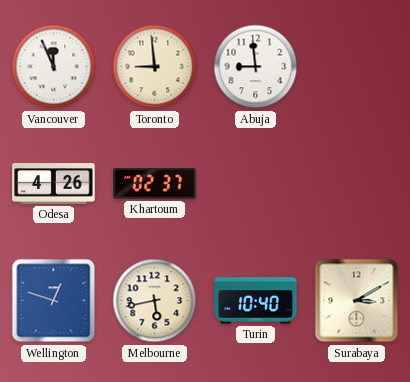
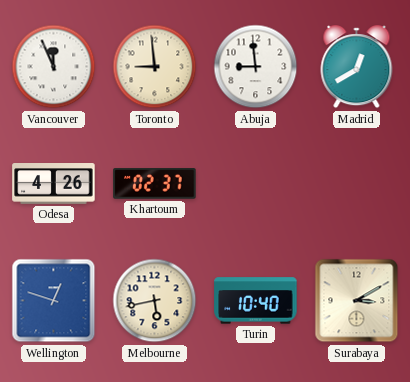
Madrid: none -> 12:40 (357, 67)
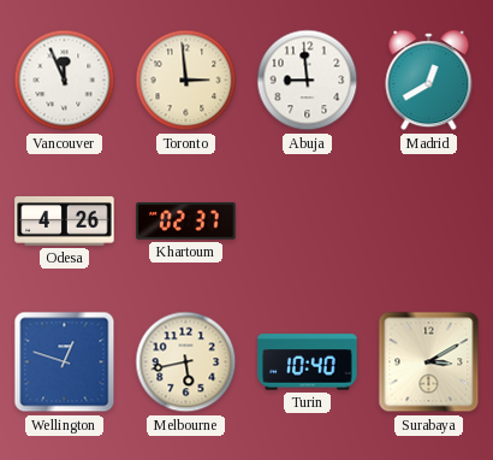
Toronto: 8:59 -> 2:59 (186, 81)
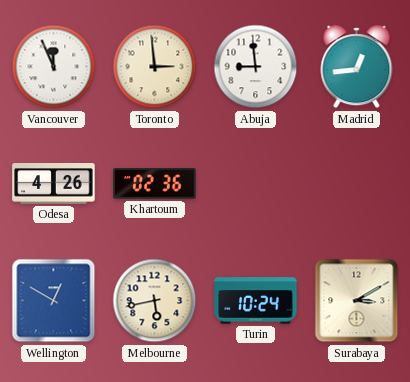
Madrid: 12:40 -> 12:44 (357, 67)
Khartoum: 02:37 -> 02:36 (155, 184)
Wellington: 12:48 -> 12:50 (54, 301)
Turin: 10:40 -> 10:24 (256, 301)
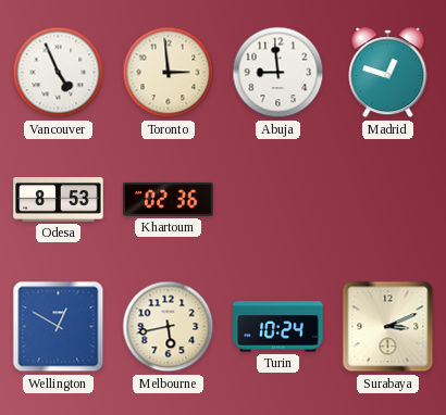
Vancouver: 11:56 -> 4:56 (59, 73)
Madrid: 12:44 -> 12:48 (388, 73)
Odesa: 4:26 -> 8:53 (59, 200)
Surabaya: 3:10 -> 3:11 (388, 327)
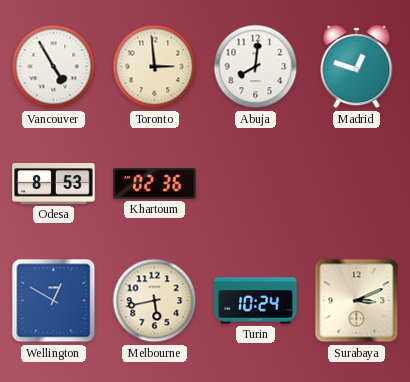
Vancouver: 4:56 -> 4:55 (54, 67)
Abuja: 8:59 -> 8:01 (256, 67)
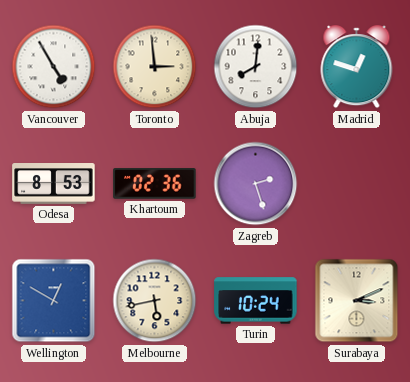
Zagreb: none -> 2:27 (256, 184)
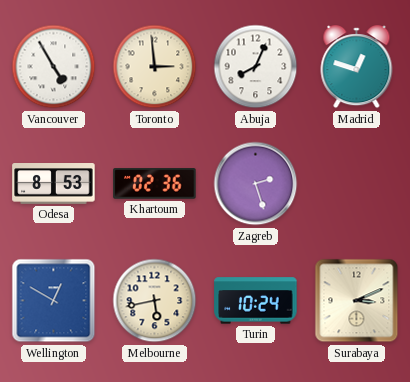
Abuja: 8:01 -> 8:04 (256, 67)
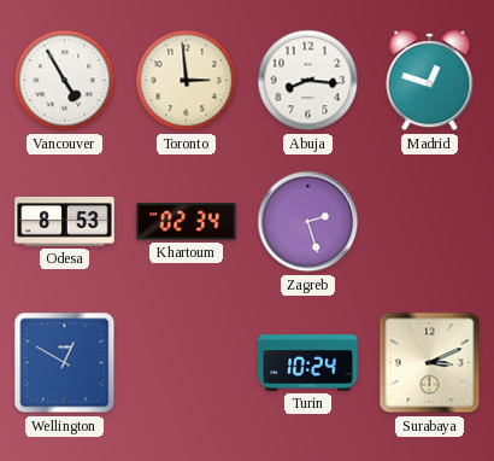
Abuja: 8:04 -> 8:16 (308, 81)
Khartoum: 02:36 -> 02:34 (187, 222)
Melbourne: 5:43 -> none (155, 301)
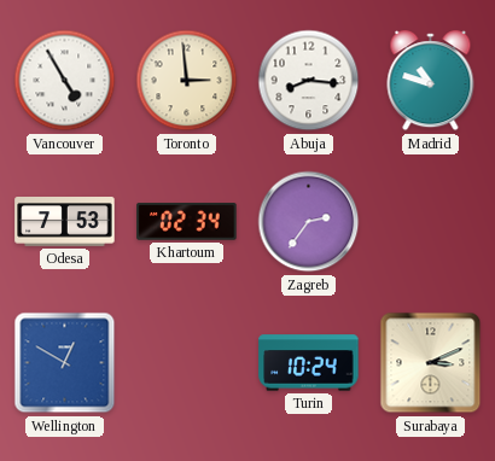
Madrid: 12:48 -> 10:48 (431, 81)
Odesa: 8:53 -> 7:53 (65, 222)
Zagreb: 2:27 -> 2:36 (309, 222)
